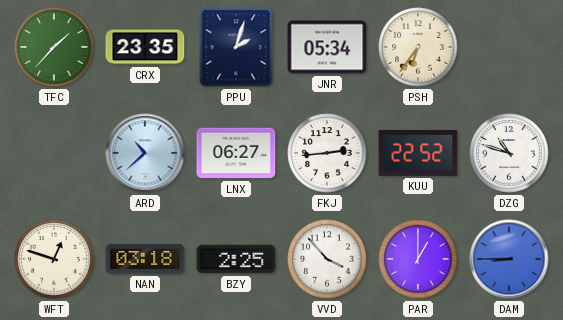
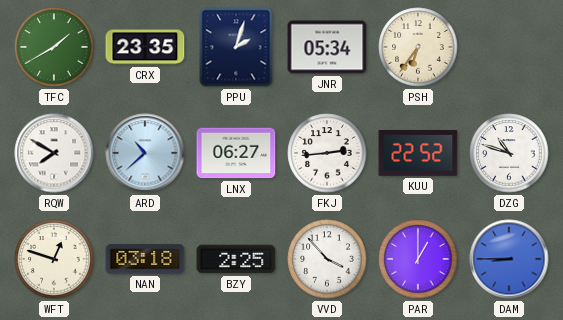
TFC: 1:37 -> 1:40 (54, 47)
RQW: none -> 7:50 (54, 153)
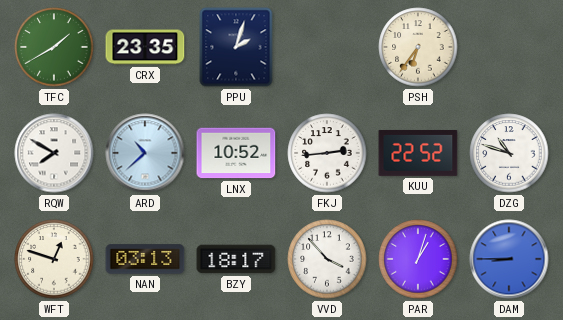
JNR: 05:34 -> none (327, 47)
LNX: 06:27 -> 10:52 (236, 153)
NAN: 03:18 -> 03:13 (145, 259)
BZY: 2:25 -> 18:17 (236, 259)
PAR: 1:00 -> 1:03 (418, 259)
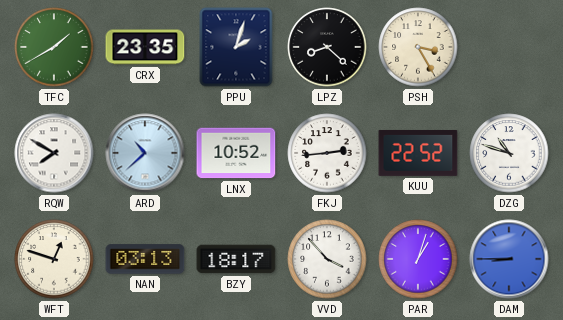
LPZ: none -> 8:22 (327, 47)
PSH: 6:36 -> 3:25 (418, 47)
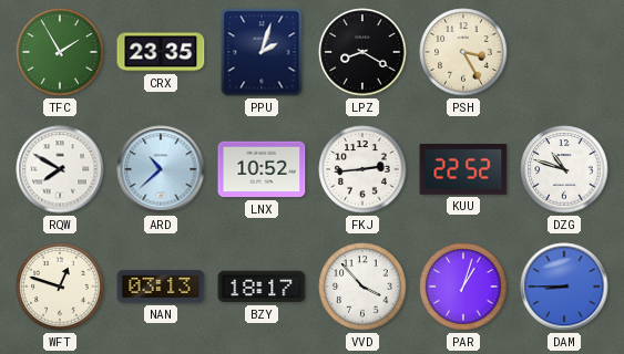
TFC: 1:40 -> 1:55 (60, 52)
LPZ: 8:22 -> 8:20 (362, 52)
